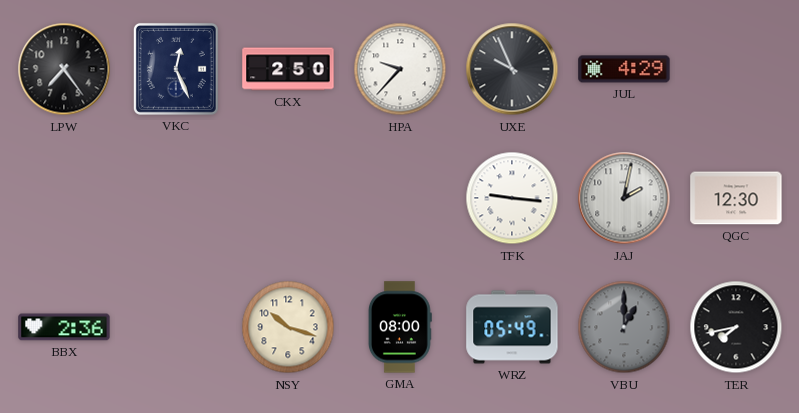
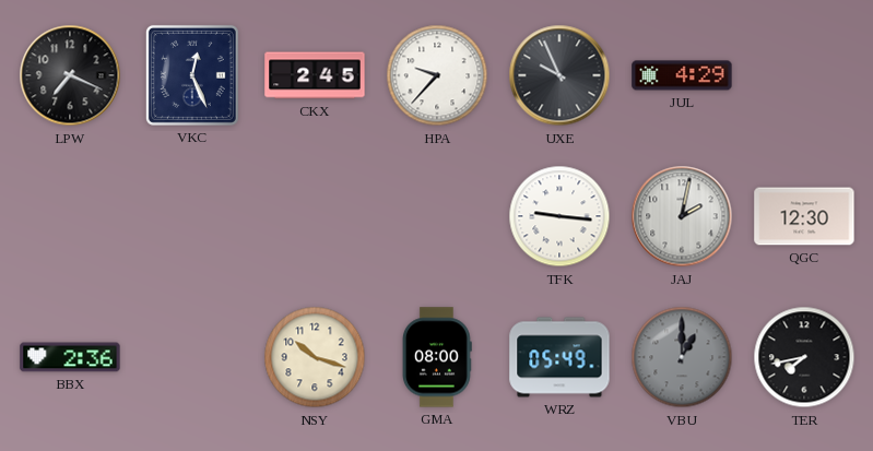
LPW: 7:24 -> 7:19 (70, 75)
CKX: 2:50 -> 2:45 (315, 75)
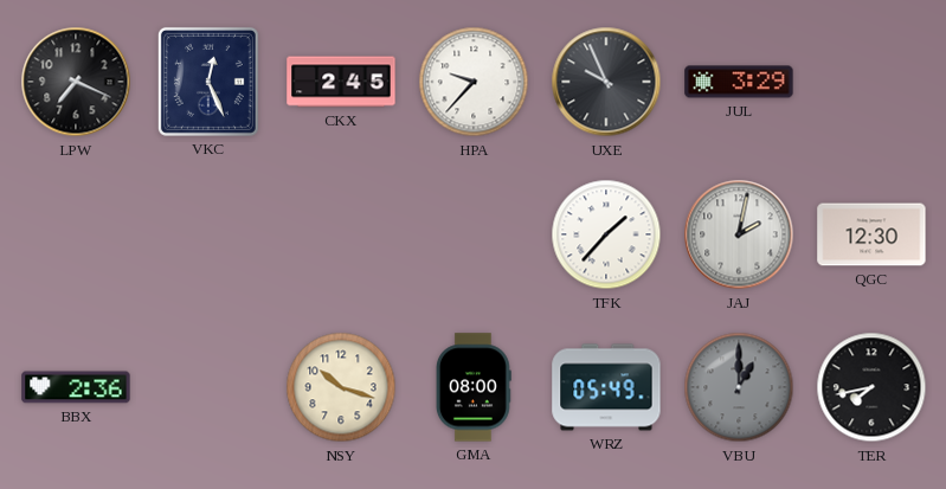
JUL: 4:29 -> 3:29 (739, 82)
TFK: 9:16 -> 1:37 (606, 234)
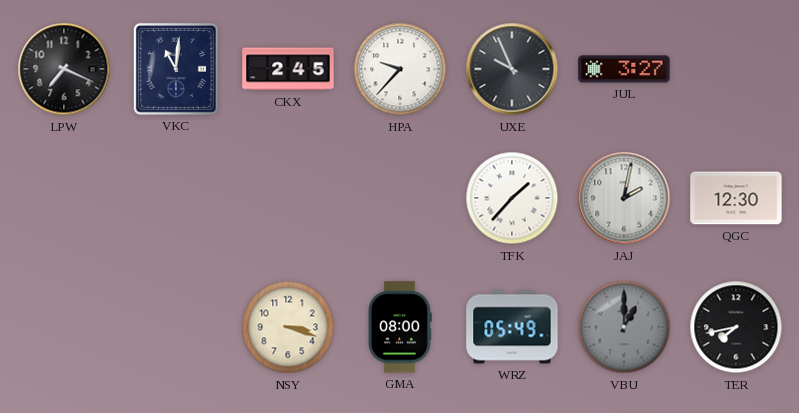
VKC: 12:26 -> 11:01 (176, 69)
JUL: 3:29 -> 3:27 (624, 69)
BBX: 2:36 -> none (76, 387)
NSY: 10:18 -> 3:18 (288, 327)
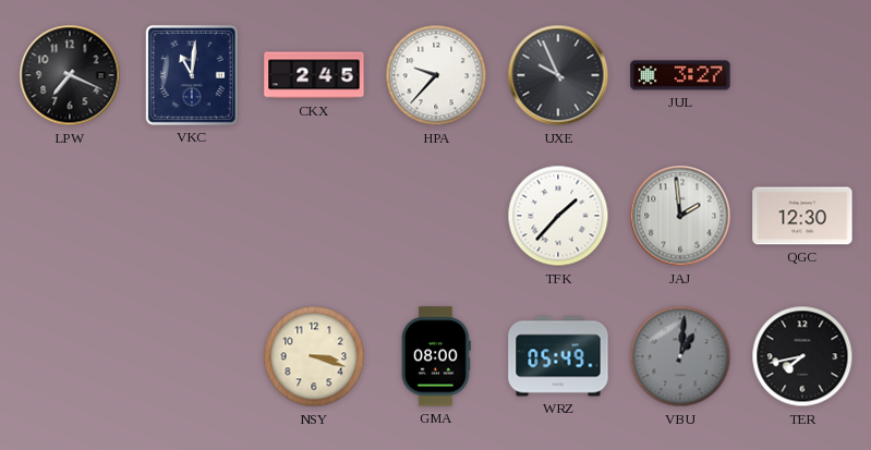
JAJ: 2:02 -> 1:59 (680, 216)
VBU: 1:00 -> 1:01 (680, 356)
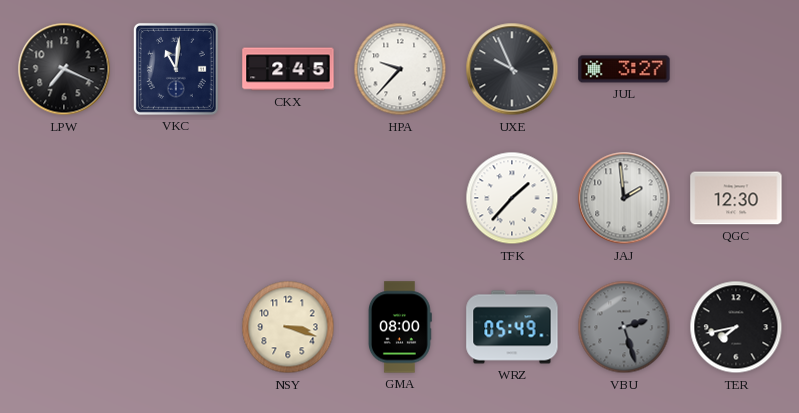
VBU: 1:01 -> 2:27 (624, 327)
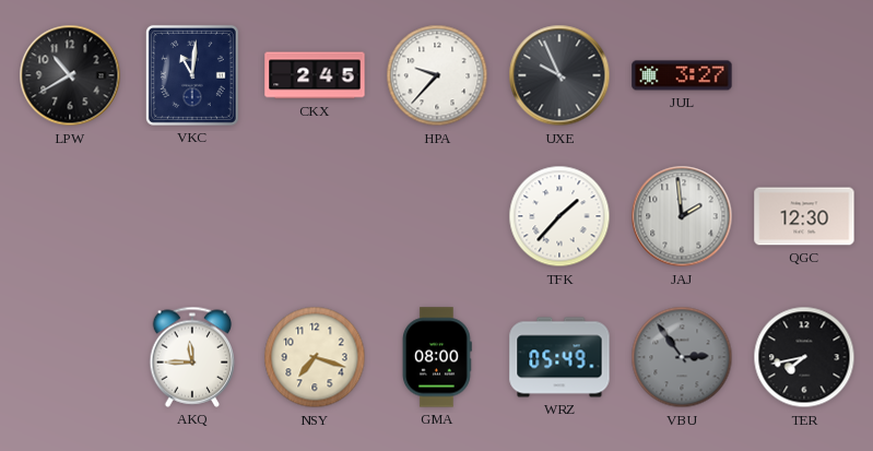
LPW: 7:19 -> 10:40 (70, 75)
AKQ: none -> 11:45 (192, 357)
NSY: 3:18 -> 7:18 (315, 357)
VBU: 2:27 -> 2:54 (682, 357)
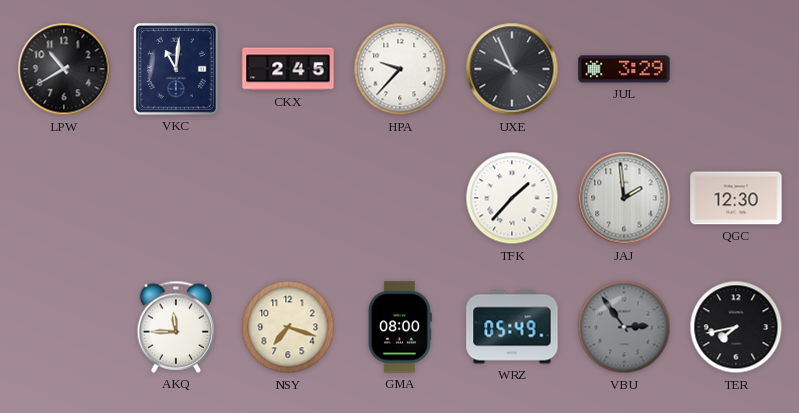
JUL: 3:27 -> 3:29 (624, 69)
